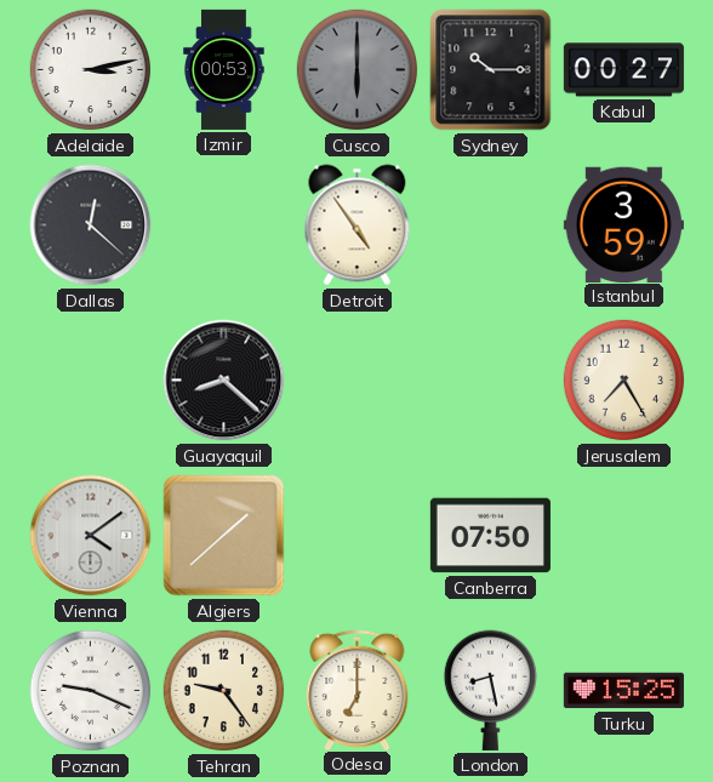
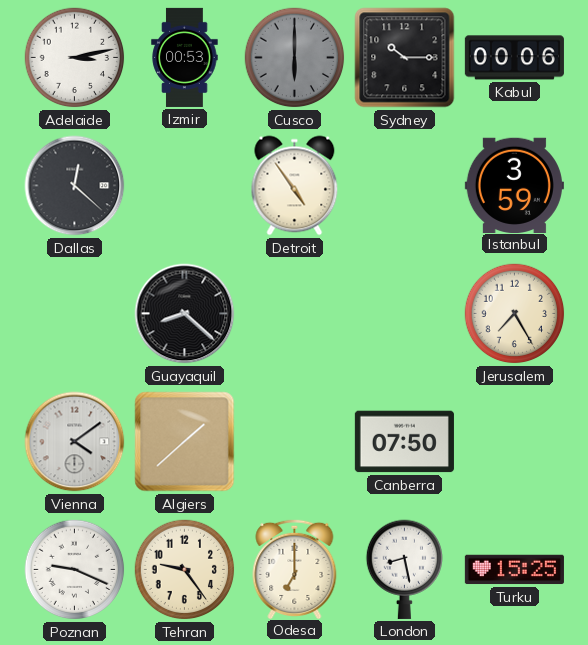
Kabul: 00:27 -> 00:06 (514, 58)
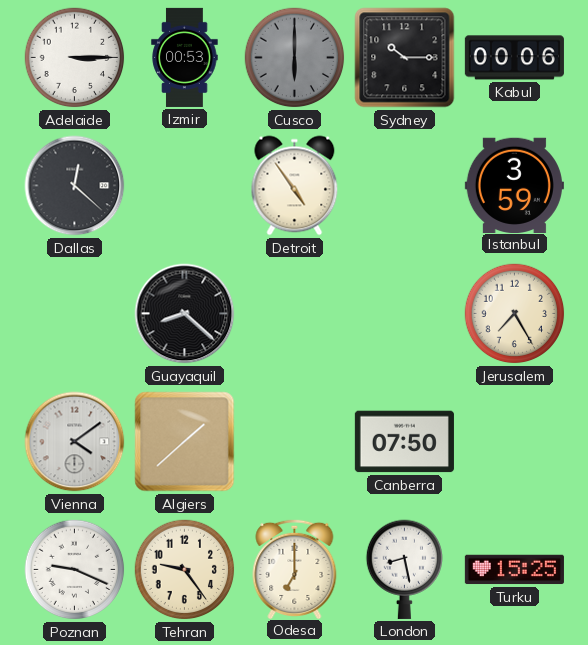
Adelaide: 3:13 -> 3:15 (75, 58)
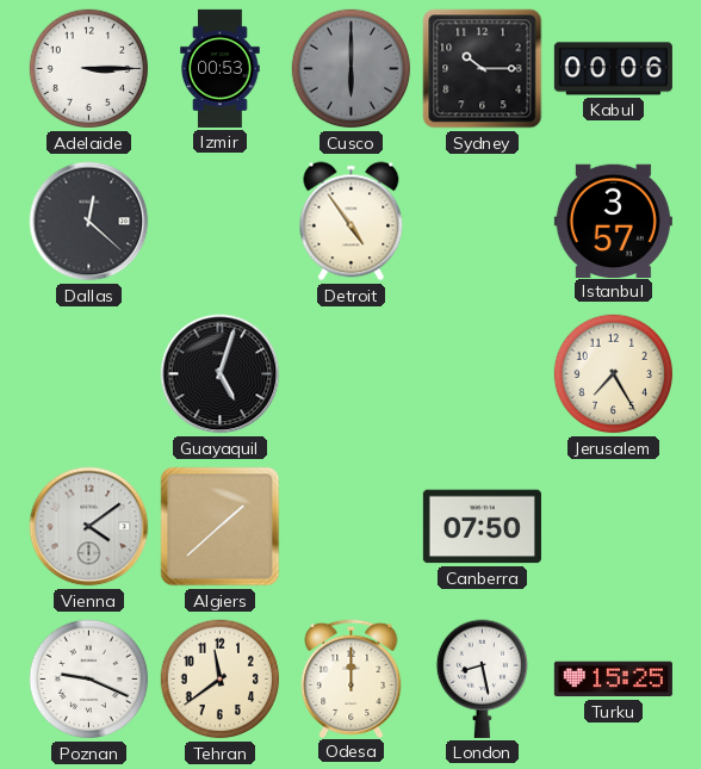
Istanbul: 3:59 -> 3:57 (613, 221)
Guayaquil: 8:22 -> 5:03 (221, 374)
Tehran: 9:24 -> 11:39 (221, 680)
Odesa: 7:00 -> 12:00 (352, 677)
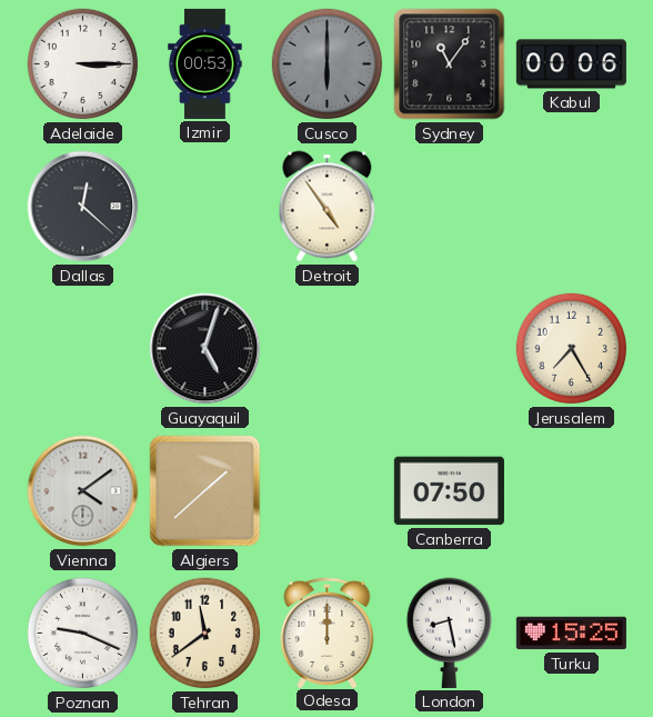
Sydney: 10:15 -> 11:06 (450, 64)
Istanbul: 3:57 -> none (613, 221)
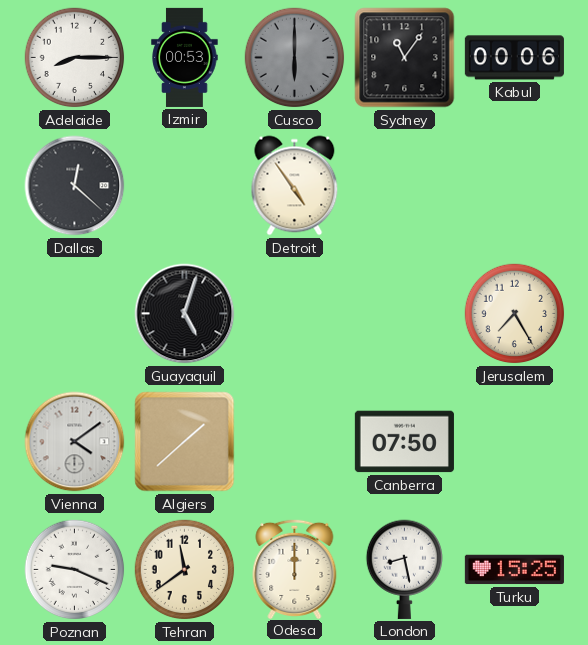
Adelaide: 3:15 -> 8:15 (75, 58)
